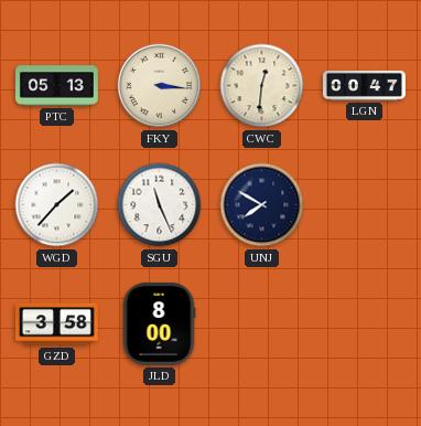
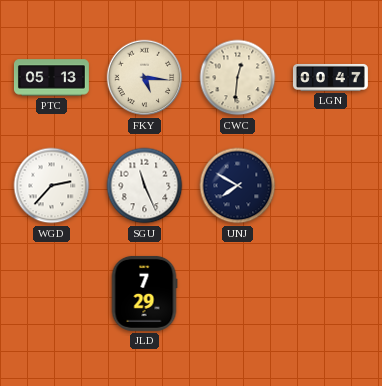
FKY: 3:16 -> 5:16 (145, 78)
WGD: 1:37 -> 2:37 (52, 186)
GZD: 3:58 -> none (56, 324)
JLD: 8:00 -> 7:29 (144, 293)
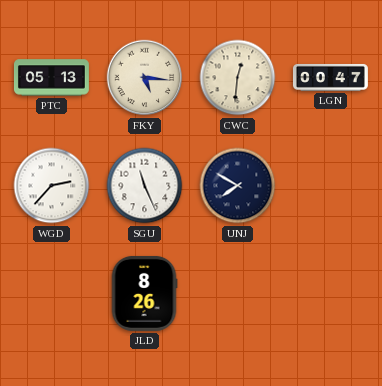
JLD: 7:29 -> 8:26 (144, 293)
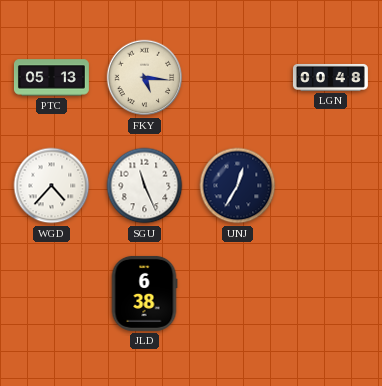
CWC: 12:31 -> none (238, 78)
LGN: 00:47 -> 00:48 (330, 77)
WGD: 2:37 -> 4:37 (52, 186)
UNJ: 7:50 -> 12:35 (238, 186)
JLD: 8:26 -> 6:38 (144, 293)
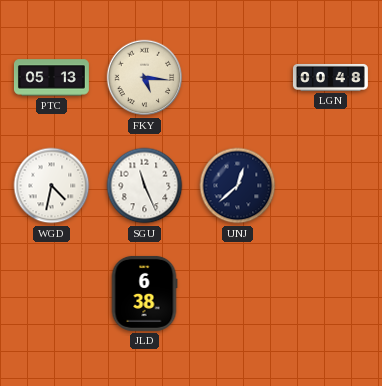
WGD: 4:37 -> 4:32 (52, 186)
UNJ: 12:35 -> 12:38 (238, 186)
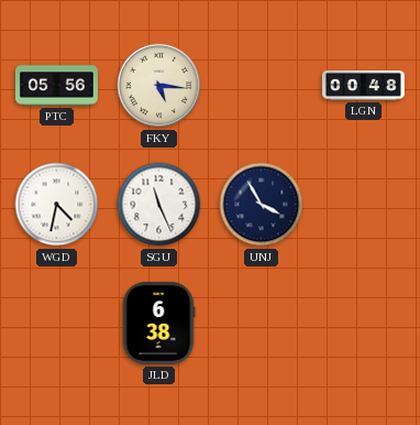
PTC: 05:13 -> 05:56 (56, 86)
UNJ: 12:38 -> 3:55 (262, 205)
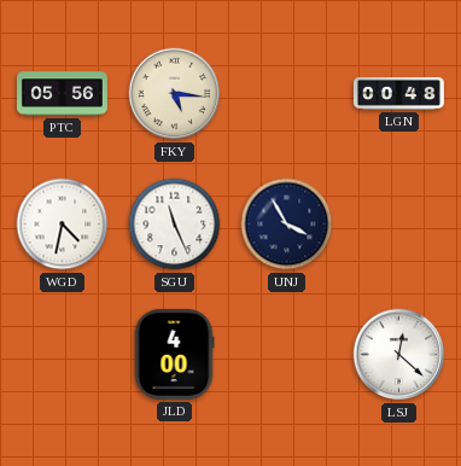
JLD: 6:38 -> 4:00 (174, 354)
LSJ: none -> 12:22 (399, 355)
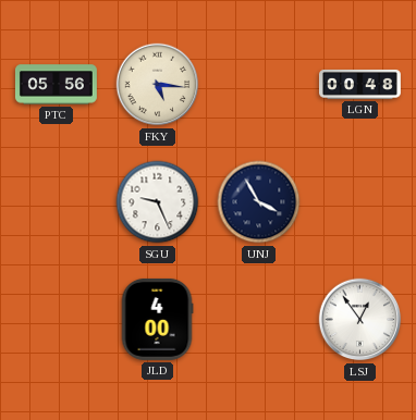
WGD: 4:32 -> none (63, 225)
SGU: 11:26 -> 9:26 (158, 202)
LSJ: 12:22 -> 12:54 (360, 320)
